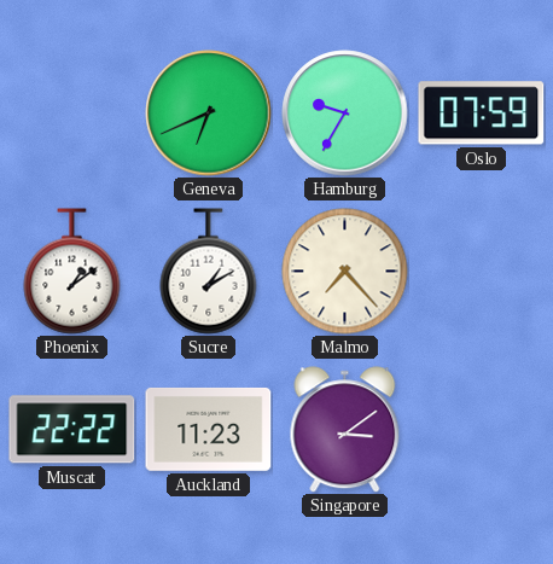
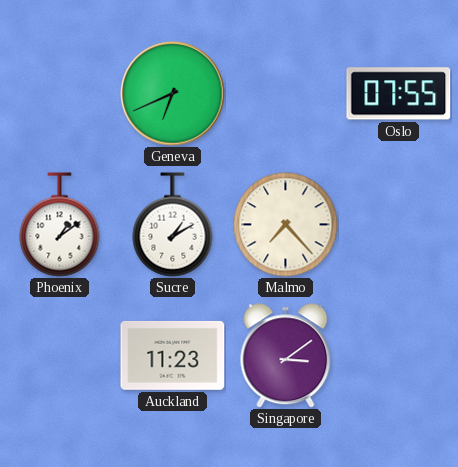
Hamburg: 9:35 -> none (345, 114)
Oslo: 07:59 -> 07:55 (399, 94)
Muscat: 22:22 -> none (72, 430)
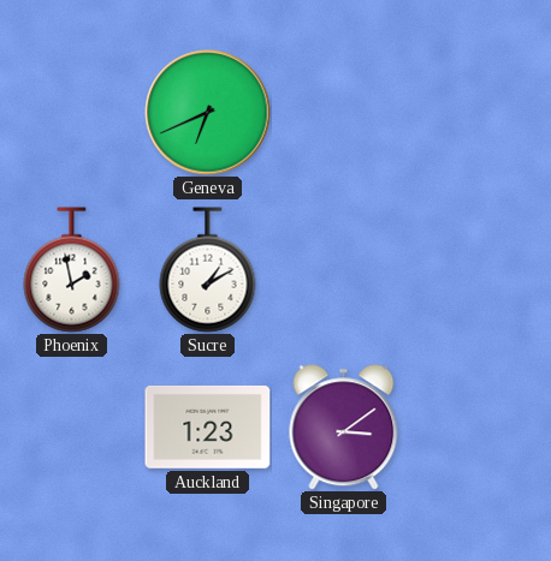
Oslo: 07:55 -> none (399, 94)
Phoenix: 1:09 -> 1:58 (72, 270)
Malmo: 7:23 -> none (286, 225)
Auckland: 11:23 -> 1:23 (208, 426)
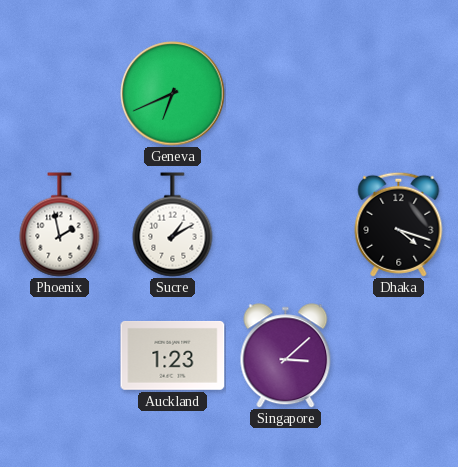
Dhaka: none -> 4:18 (399, 224)
Singapore: 3:09 -> 3:08 (286, 356)
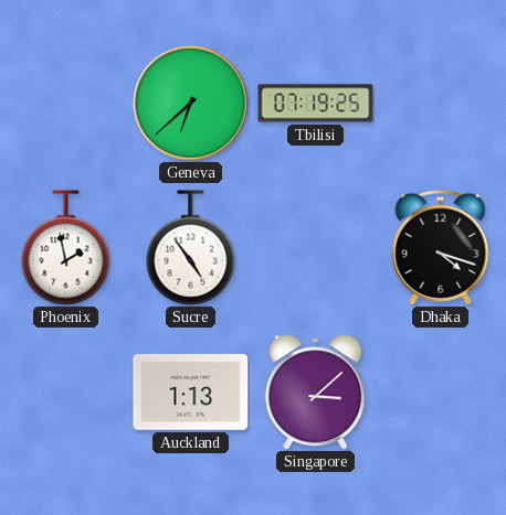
Geneva: 6:41 -> 6:38 (191, 104)
Tbilisi: none -> 07:19 (316, 104)
Sucre: 1:10 -> 4:54 (191, 248)
Auckland: 1:23 -> 1:13 (191, 391)
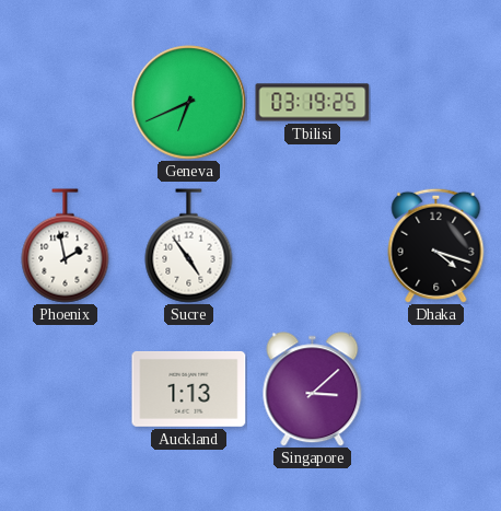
Geneva: 6:38 -> 6:41 (189, 103)
Tbilisi: 07:19 -> 03:19 (313, 103)
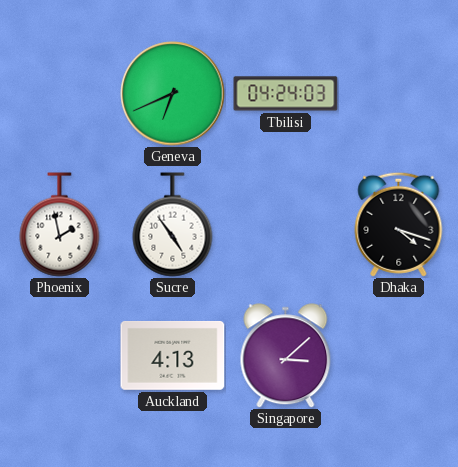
Tbilisi: 03:19 -> 04:24 (286, 94)
Auckland: 1:13 -> 4:13 (173, 355)
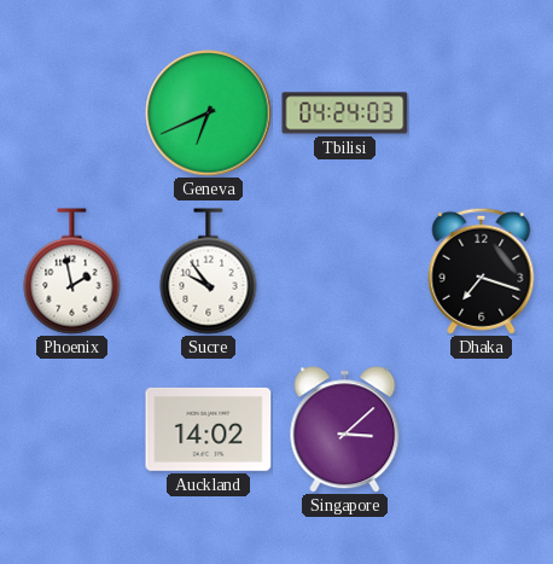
Sucre: 4:54 -> 9:54 (209, 272)
Dhaka: 4:18 -> 7:18 (482, 271)
Auckland: 4:13 -> 14:02 (209, 429)
